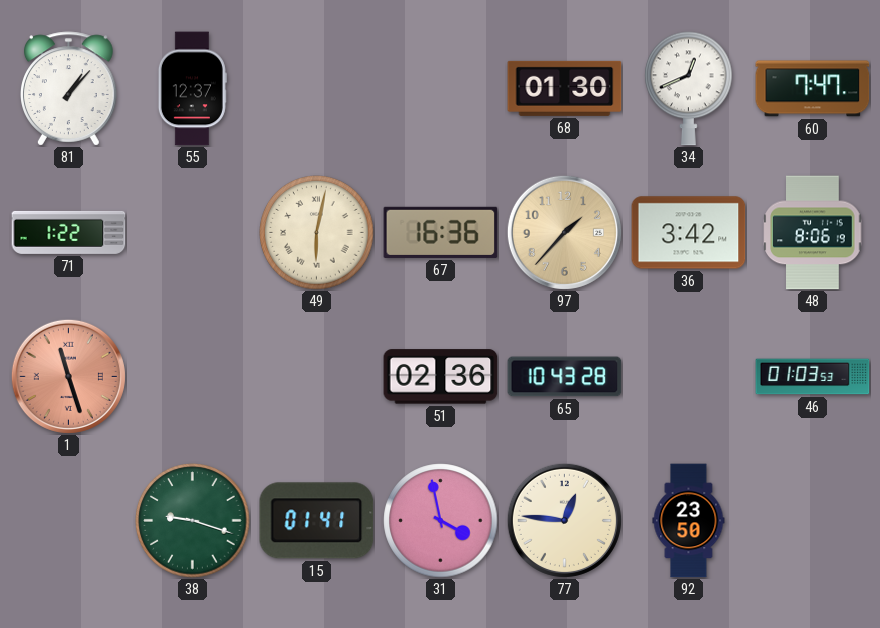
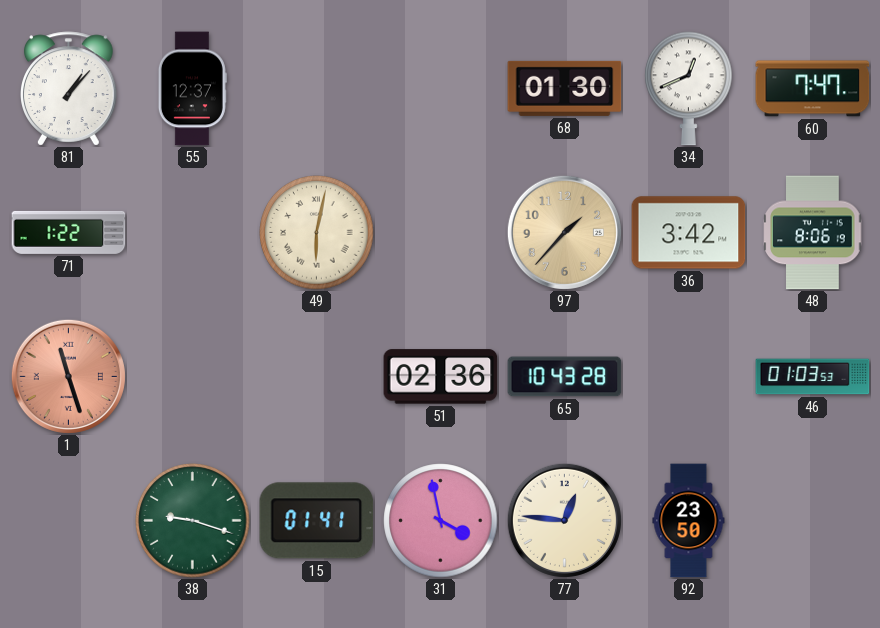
67: 16:36 -> none (441, 232)
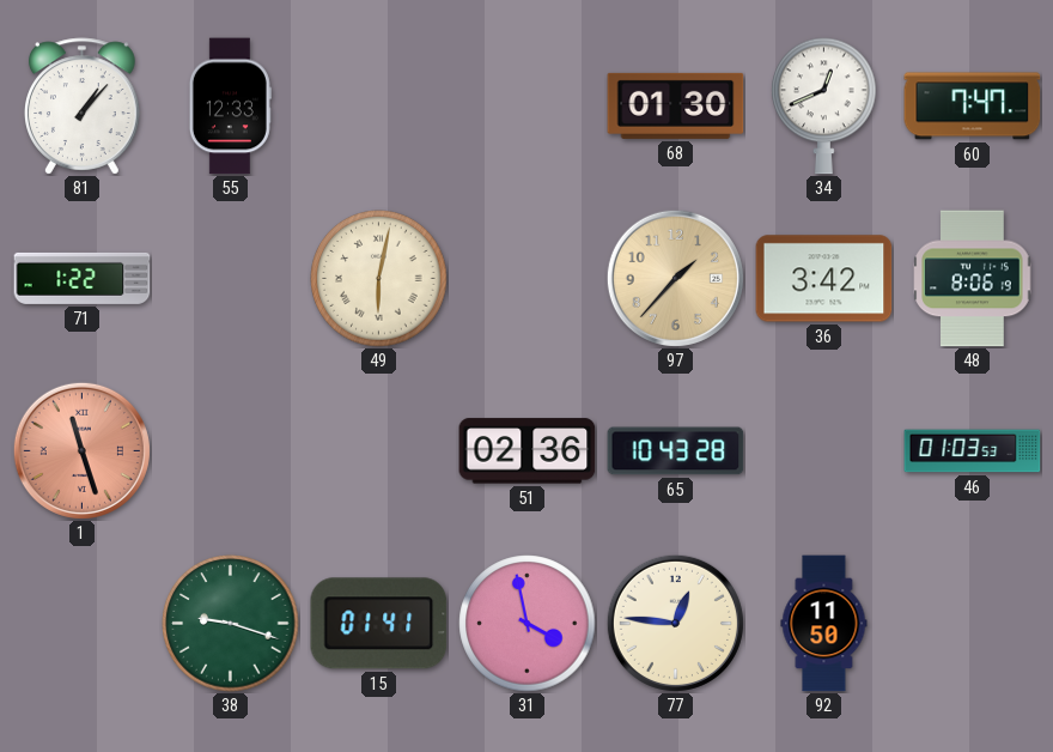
55: 12:37 -> 12:33 (230, 107)
92: 23:50 -> 11:50 (824, 624)
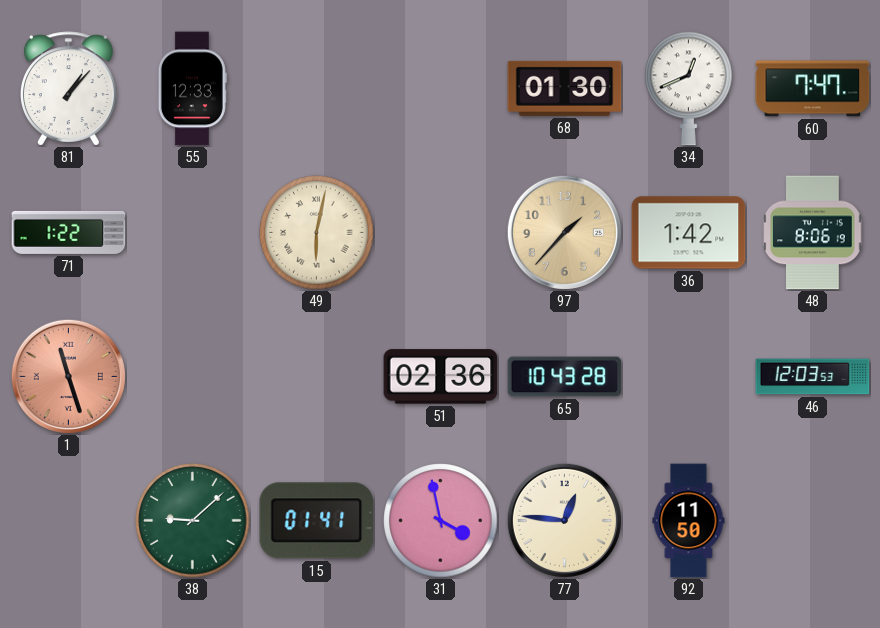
36: 3:42 -> 1:42 (689, 233)
46: 01:03 -> 12:03 (813, 377)
38: 9:18 -> 9:08 (193, 521)
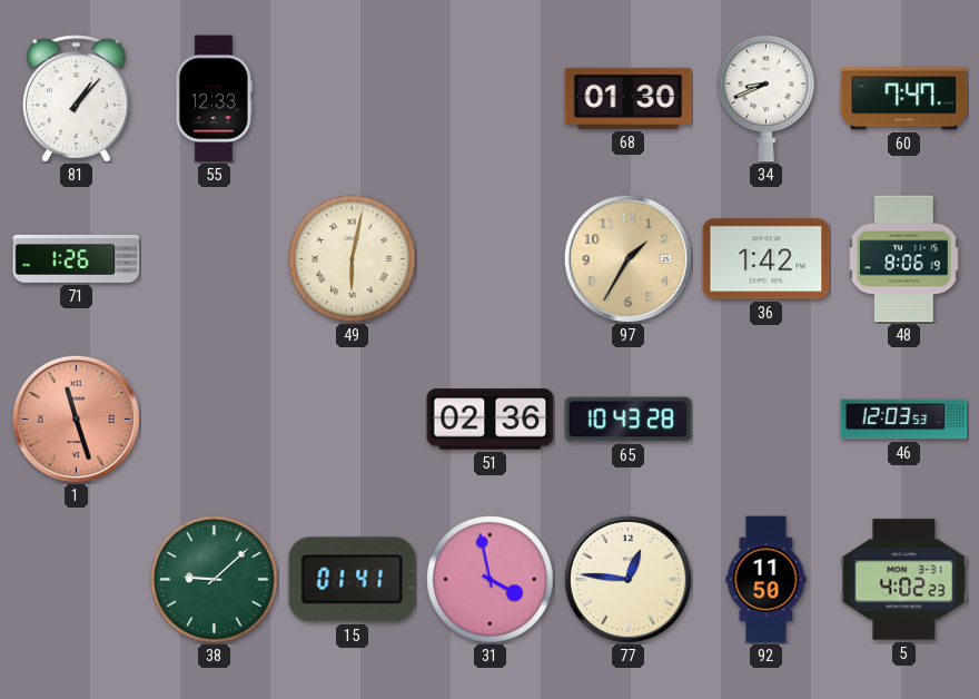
34: 12:41 -> 8:41 (767, 99)
71: 1:22 -> 1:26 (77, 258)
97: 1:37 -> 1:35 (627, 258)
5: none -> 4:02 (904, 580)
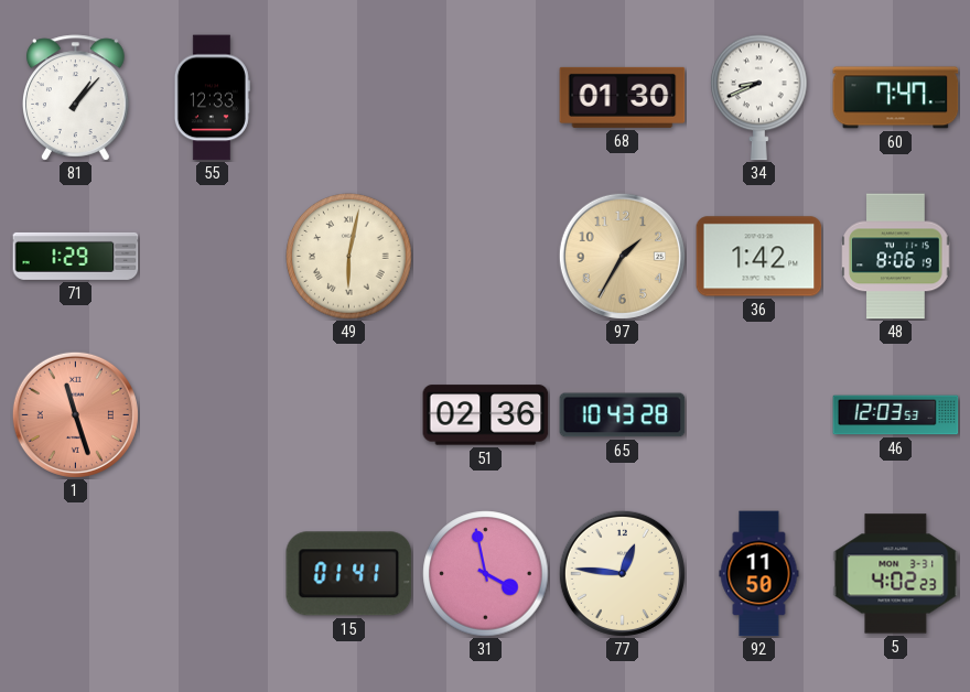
71: 1:26 -> 1:29 (76, 256)
38: 9:08 -> none (215, 580)
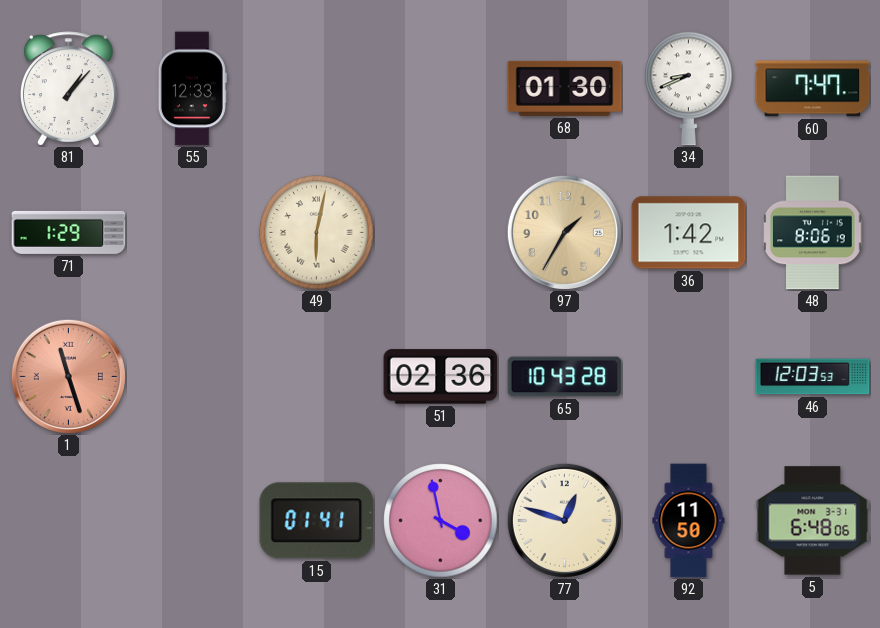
77: 12:46 -> 12:48 (564, 520)
5: 4:02 -> 6:48 (813, 521)
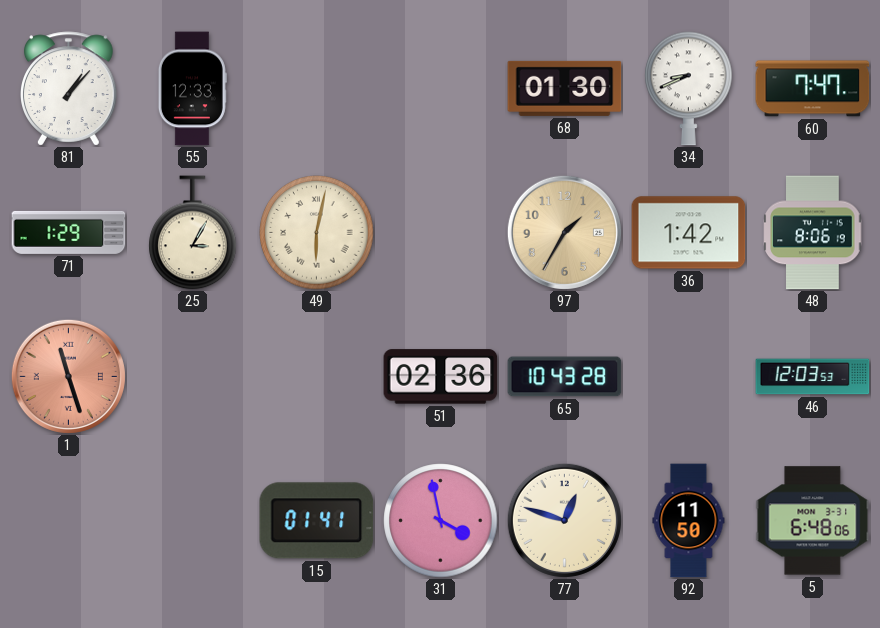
25: none -> 3:05 (193, 233)
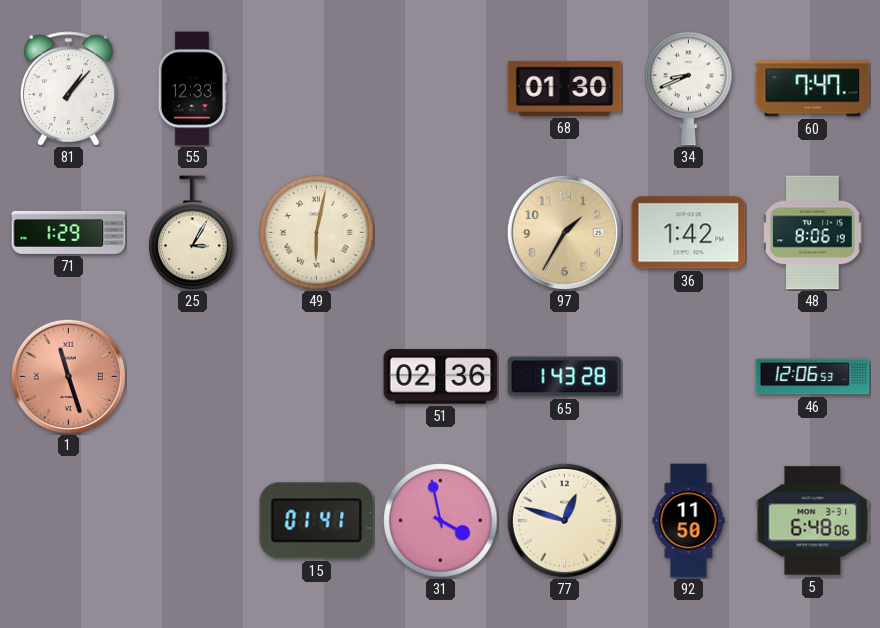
65: 10:43 -> 1:43 (565, 377)
46: 12:03 -> 12:06 (813, 377)
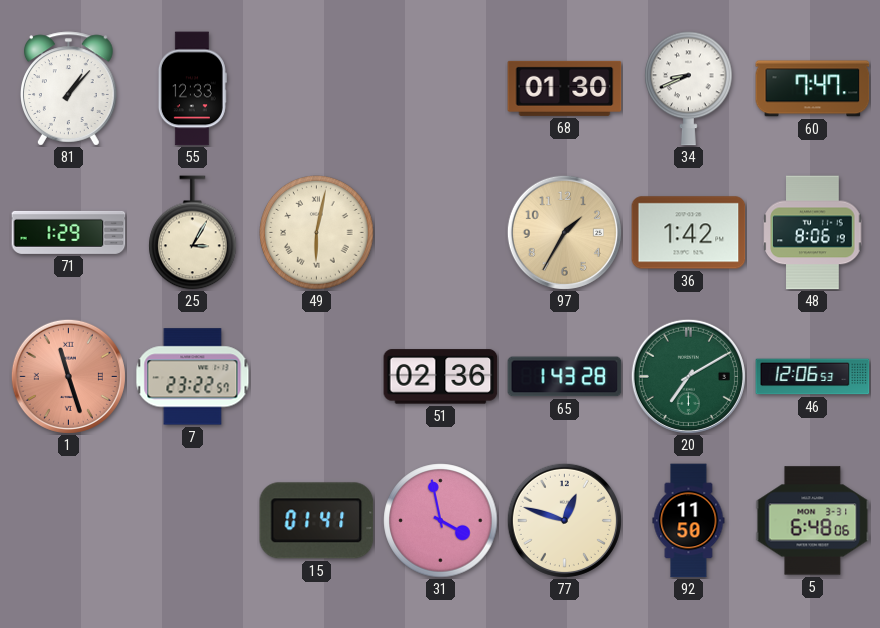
7: none -> 23:22 (193, 377)
20: none -> 7:10 (688, 376)
